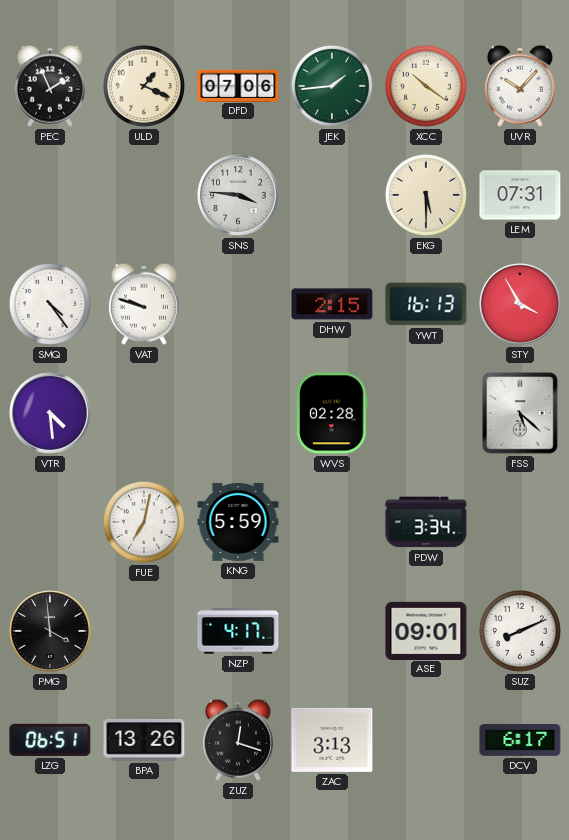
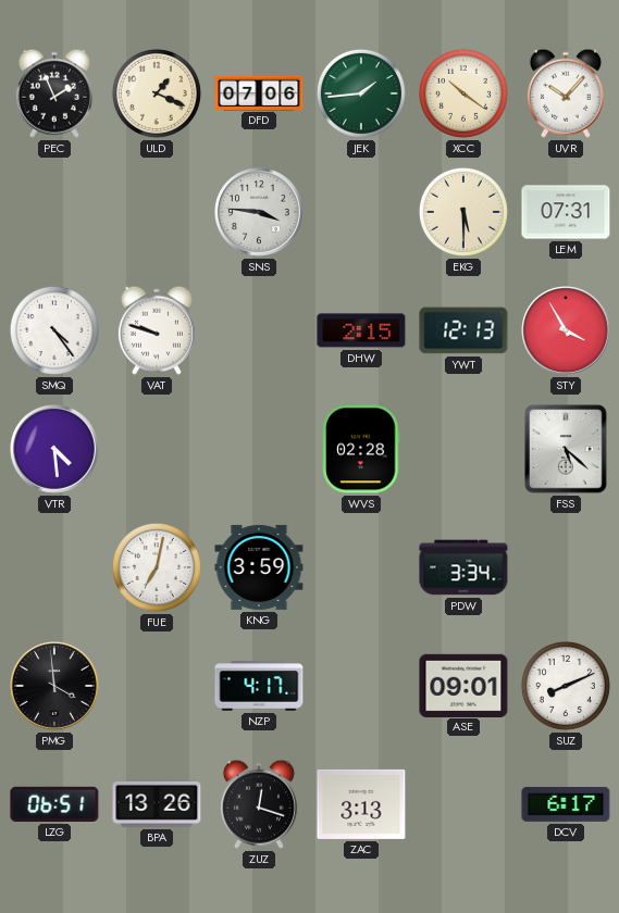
YWT: 16:13 -> 12:13 (463, 330)
KNG: 5:59 -> 3:59 (259, 567)
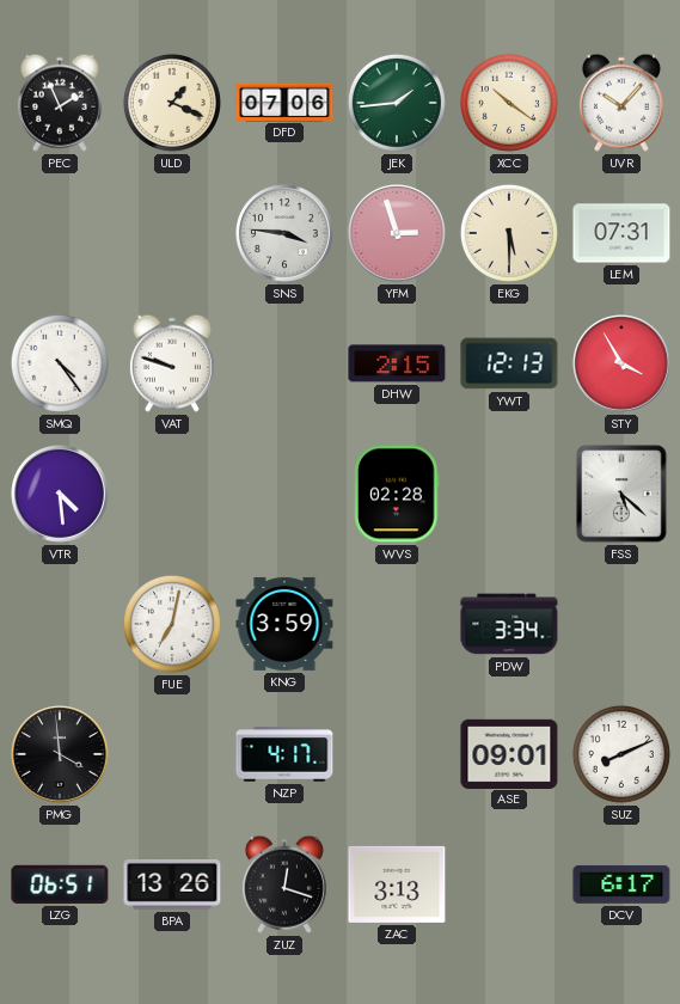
YFM: none -> 2:57 (398, 234)
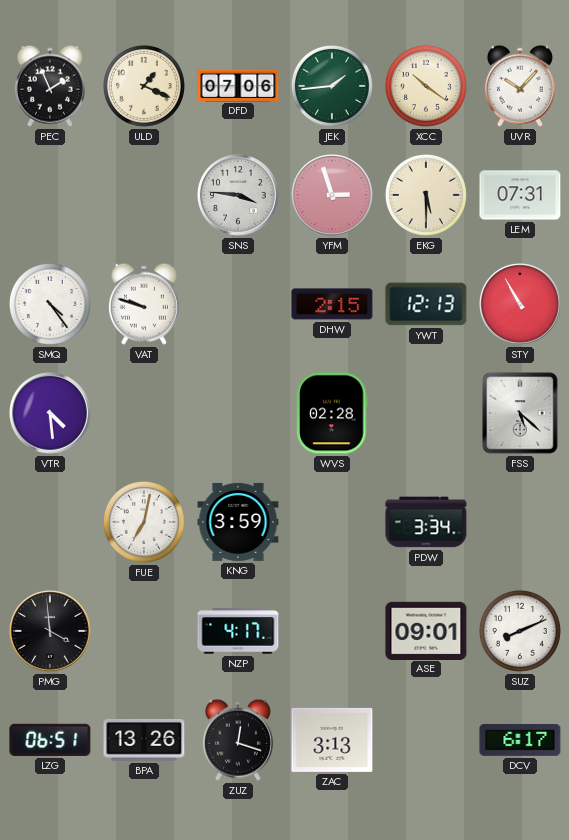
STY: 3:55 -> 10:55 (521, 305)
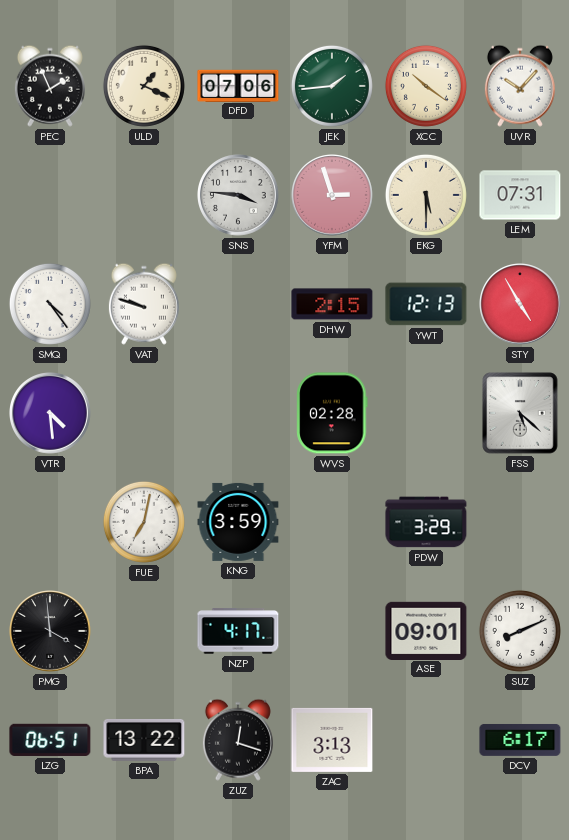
STY: 10:55 -> 4:55 (521, 305)
PDW: 3:34 -> 3:29 (426, 522)
BPA: 13:26 -> 13:22 (144, 741)
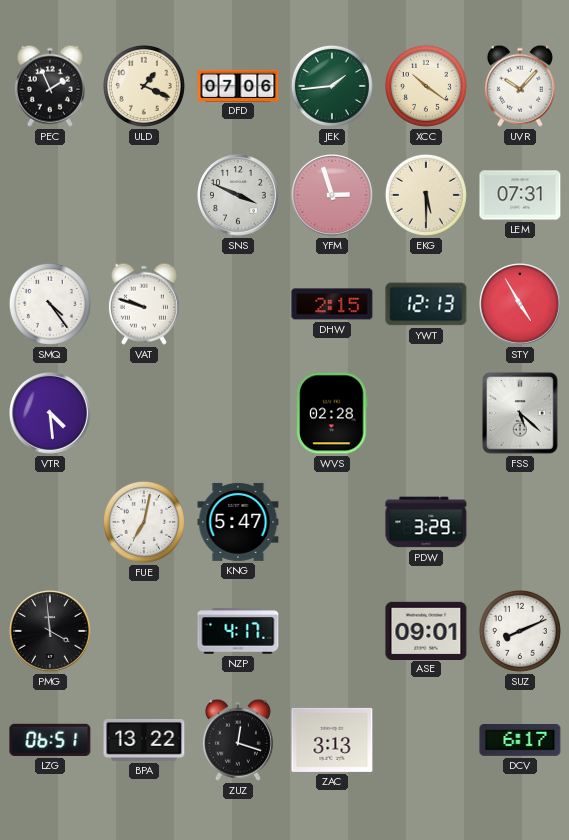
SNS: 3:46 -> 3:49 (239, 196)
KNG: 3:59 -> 5:47 (238, 522)
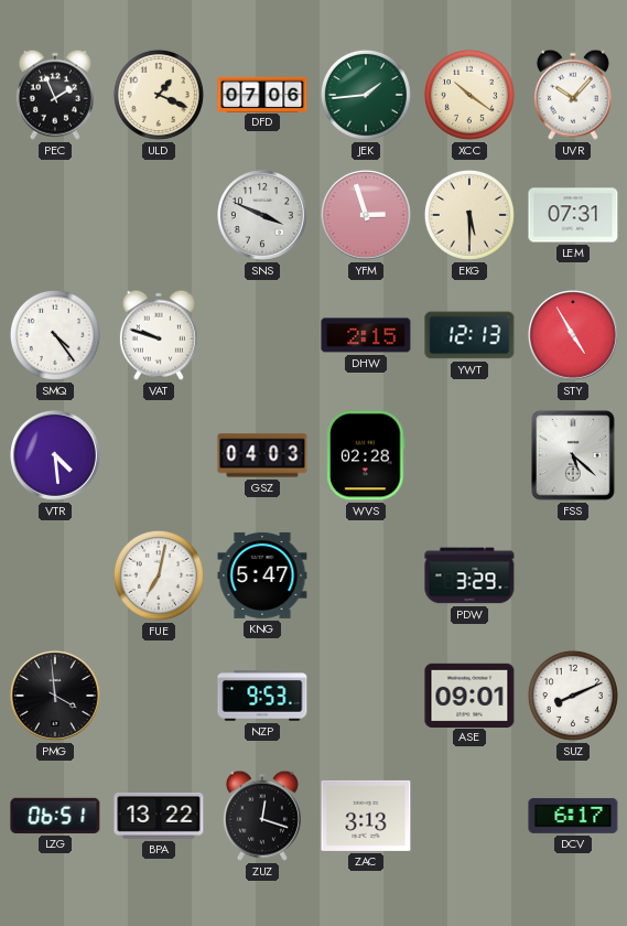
GSZ: none -> 04:03 (262, 455)
NZP: 4:17 -> 9:53 (262, 696)
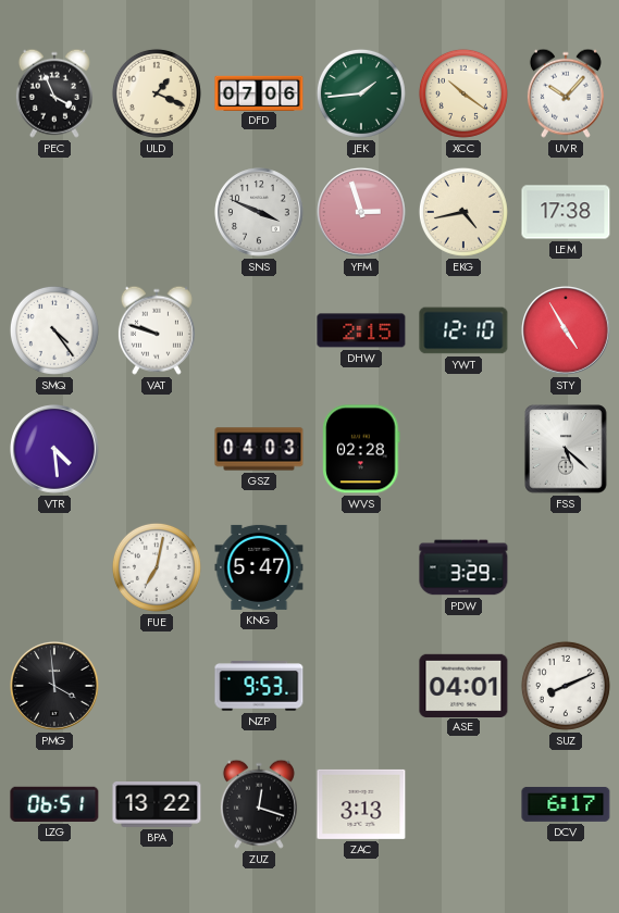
PEC: 1:56 -> 3:56 (54, 93)
EKG: 5:30 -> 4:43 (463, 212)
LEM: 07:31 -> 17:38 (566, 212)
YWT: 12:13 -> 12:10 (463, 330)
ASE: 09:01 -> 04:01 (463, 685)
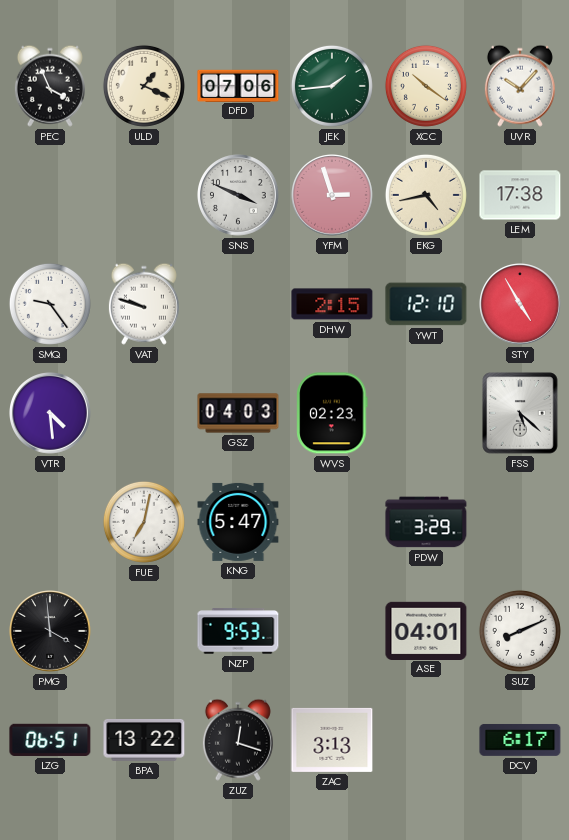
SMQ: 4:24 -> 9:24 (50, 304)
WVS: 02:28 -> 02:23 (332, 413)
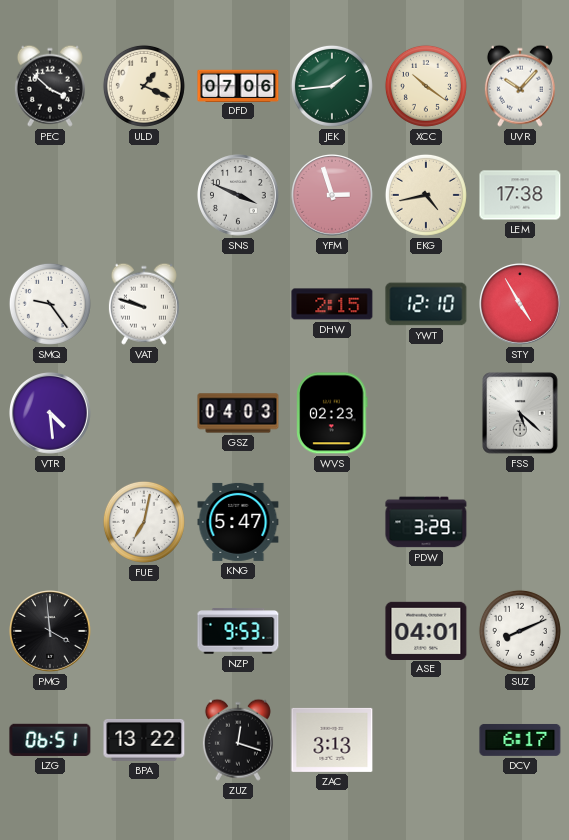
PEC: 3:56 -> 3:52 (50, 86)
